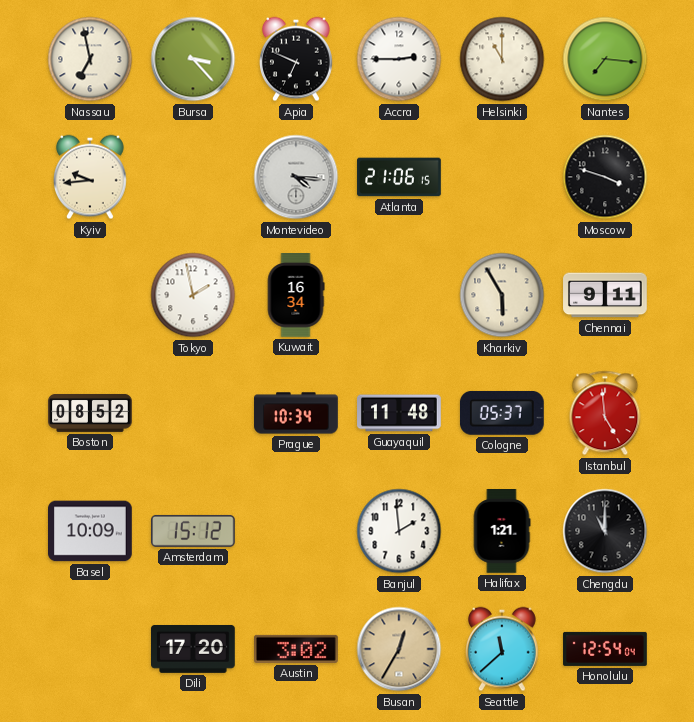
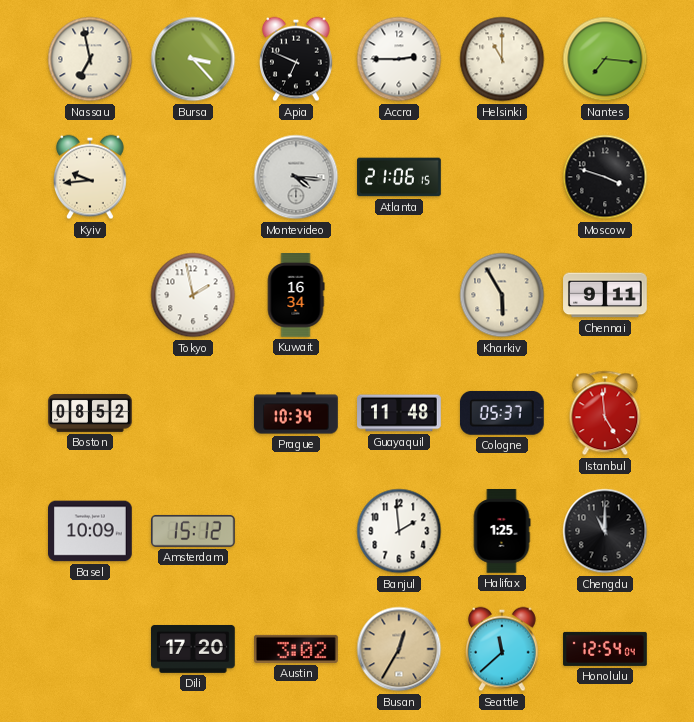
Halifax: 1:21 -> 1:25 (502, 531)
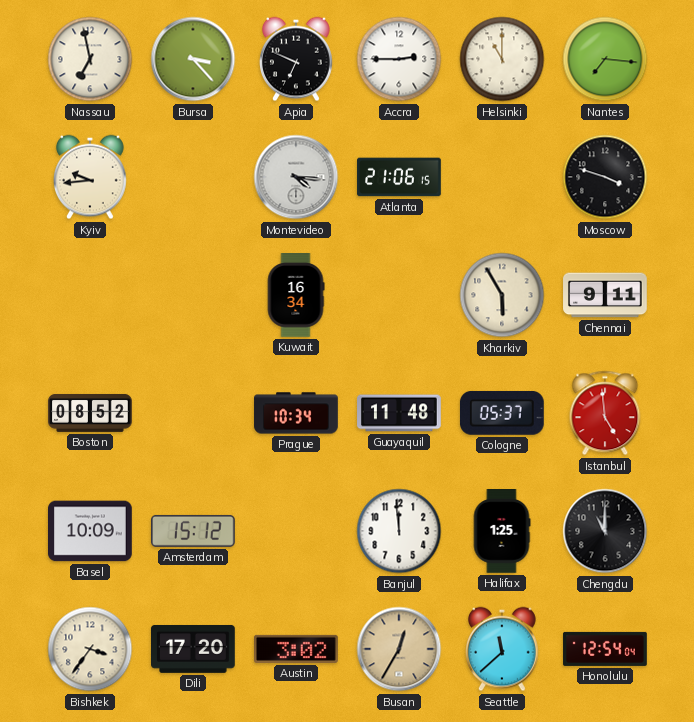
Tokyo: 1:58 -> none (193, 295)
Banjul: 1:59 -> 11:59 (399, 531)
Bishkek: none -> 3:36 (90, 649)
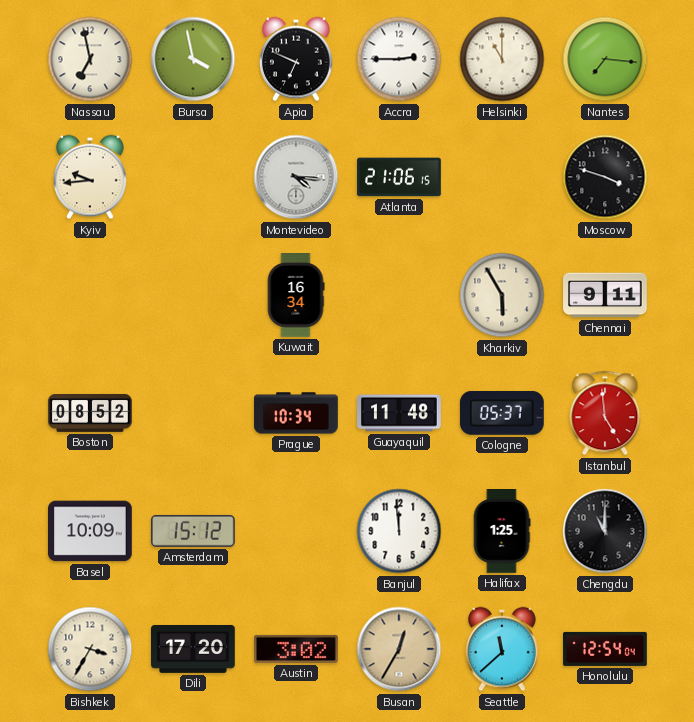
Bursa: 3:23 -> 3:58 (193, 59)
Bishkek: 3:36 -> 3:35 (90, 649)
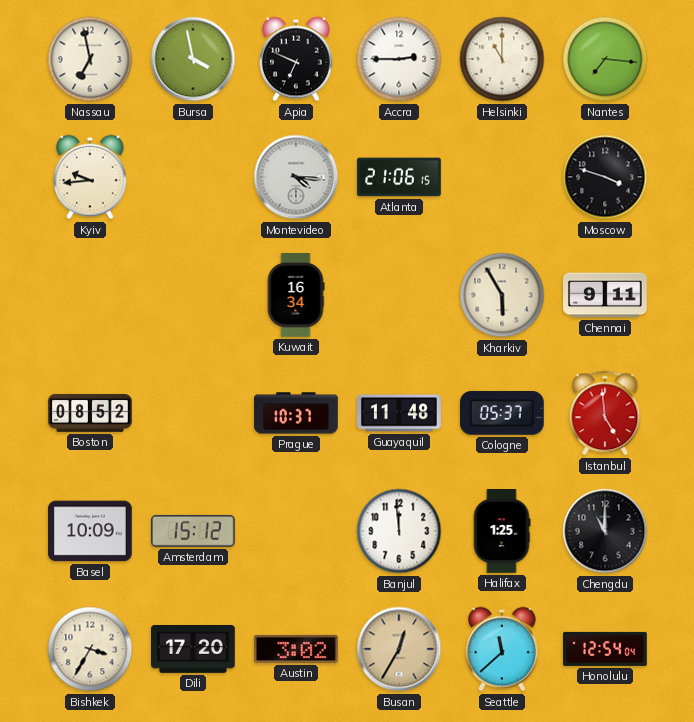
Prague: 10:34 -> 10:37 (296, 413)
